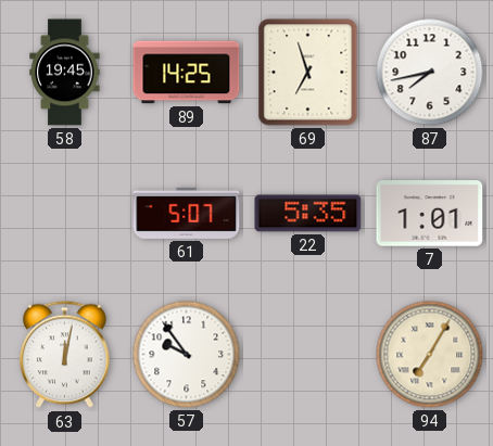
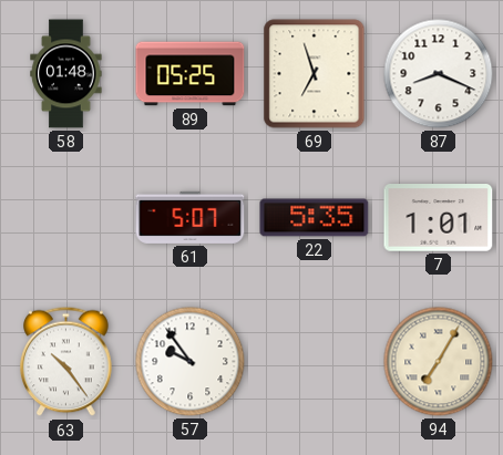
58: 19:45 -> 01:48 (66, 74)
89: 14:25 -> 05:25 (191, 74)
87: 7:43 -> 8:19 (439, 74)
63: 12:02 -> 10:24 (66, 362)
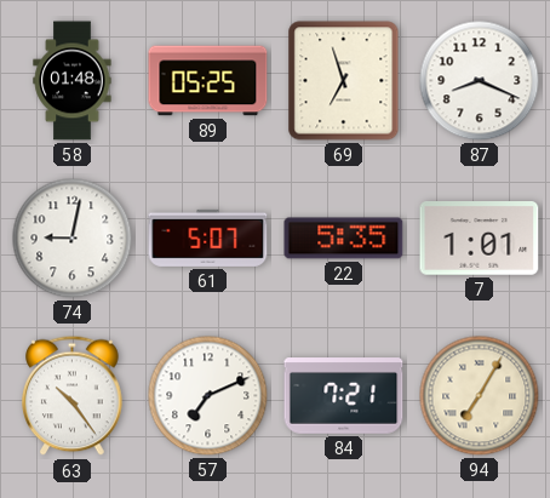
74: none -> 9:02 (73, 239)
57: 9:54 -> 7:11 (208, 396)
84: none -> 7:21 (344, 396)
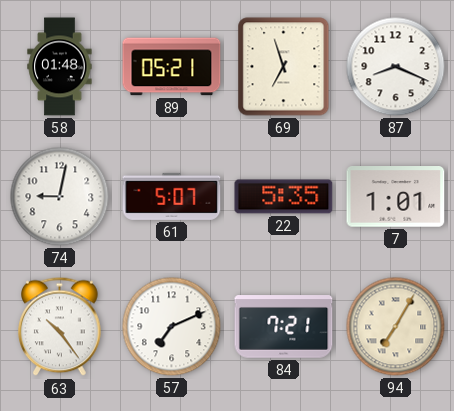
89: 05:25 -> 05:21 (172, 67)
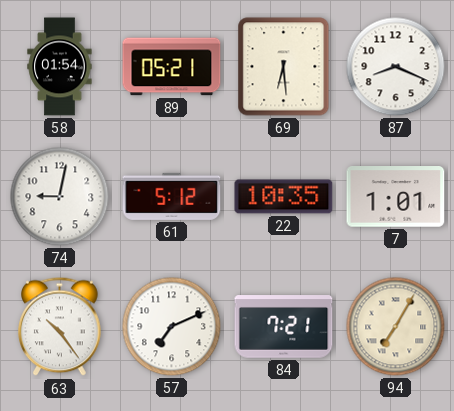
58: 01:48 -> 01:54 (60, 67)
69: 6:57 -> 6:29 (284, 67)
61: 5:07 -> 5:12 (172, 196)
22: 5:35 -> 10:35 (284, 197)
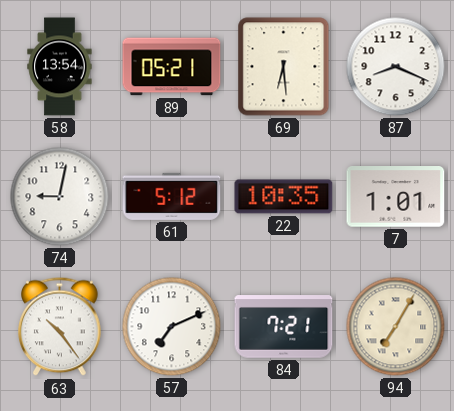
58: 01:54 -> 13:54 (60, 67)
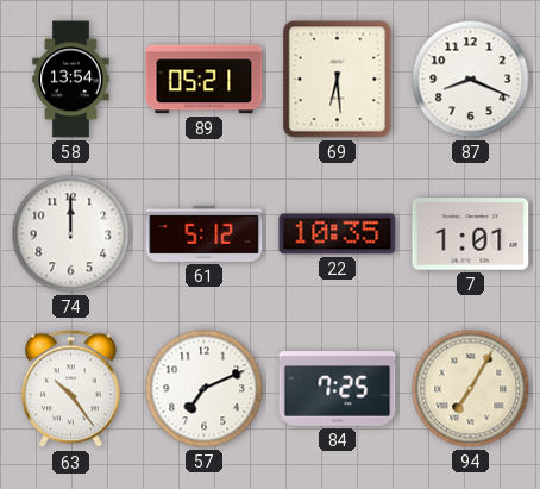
74: 9:02 -> 12:00 (71, 234)
84: 7:21 -> 7:25 (338, 389)
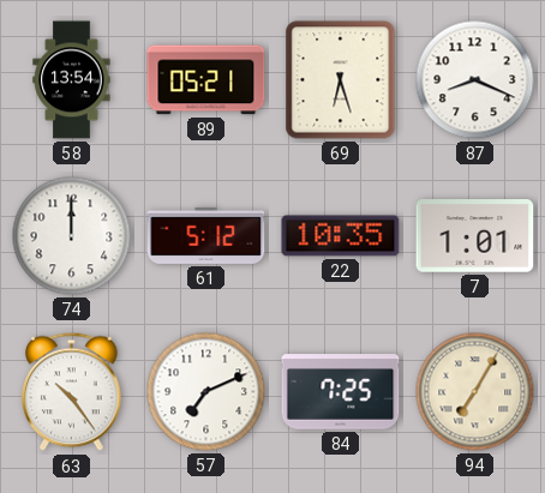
69: 6:29 -> 6:27 (341, 80)
